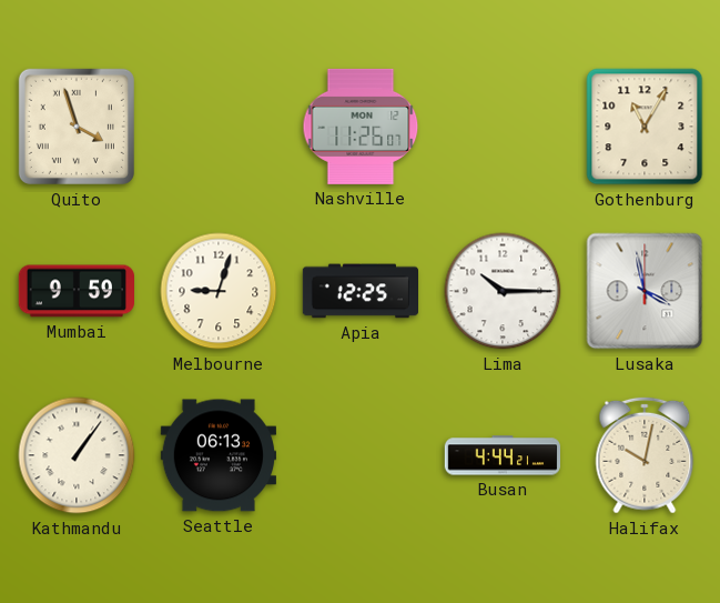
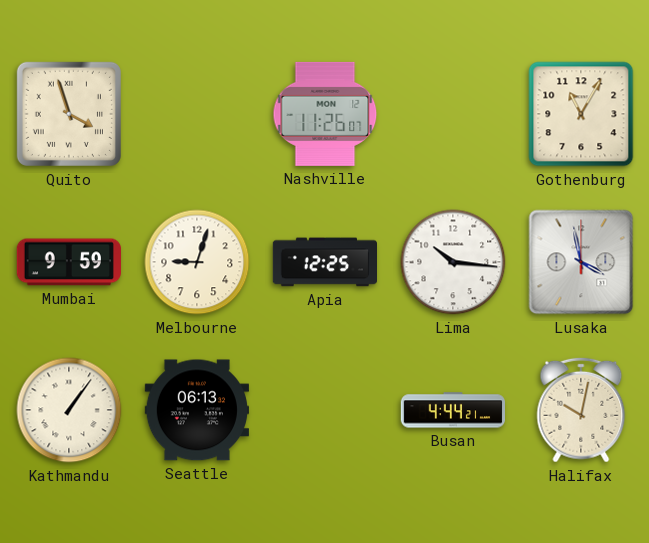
Lima: 10:15 -> 10:16 (453, 262)
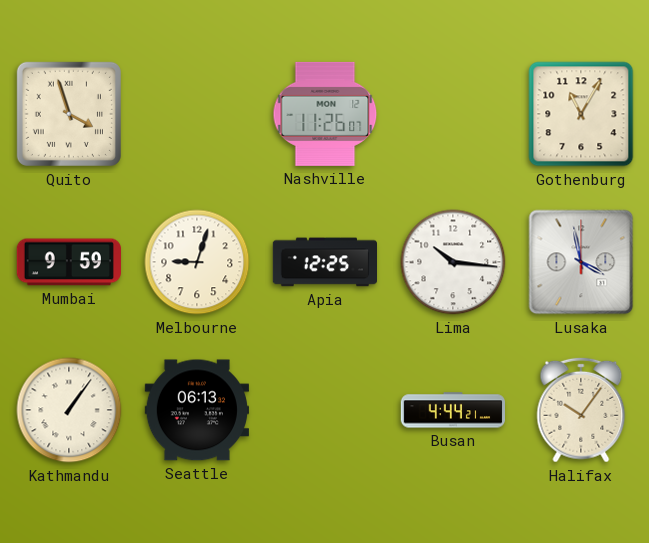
Halifax: 10:02 -> 10:06 (581, 410)
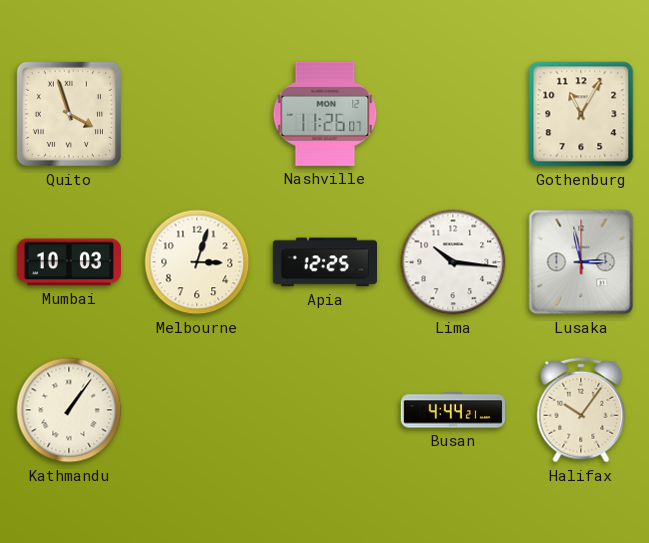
Mumbai: 9:59 -> 10:03 (68, 262)
Melbourne: 9:03 -> 3:03 (197, 262)
Lusaka: 3:58 -> 2:58 (581, 262)
Seattle: 06:13 -> none (196, 410)
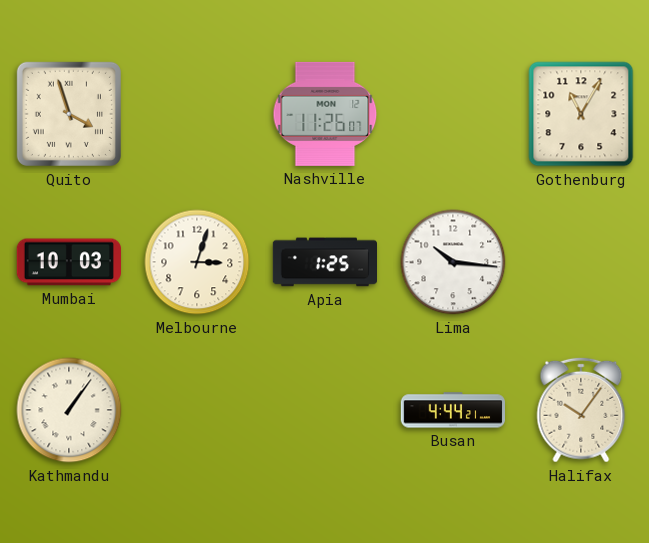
Apia: 12:25 -> 1:25 (324, 262)
Lusaka: 2:58 -> none (581, 262)
